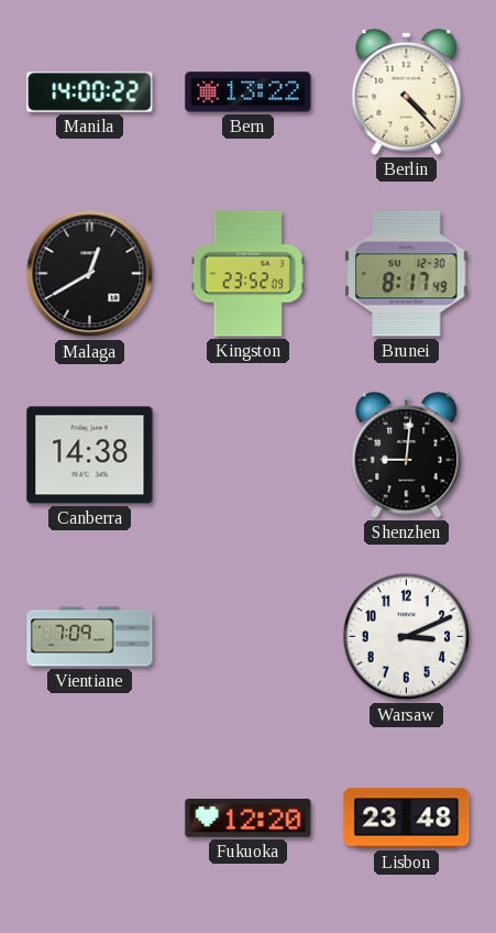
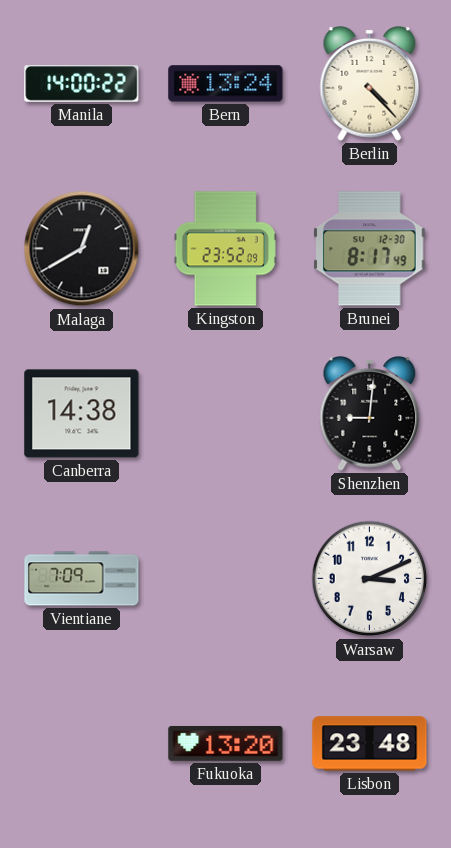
Bern: 13:22 -> 13:24 (226, 84)
Fukuoka: 12:20 -> 13:20 (226, 743)
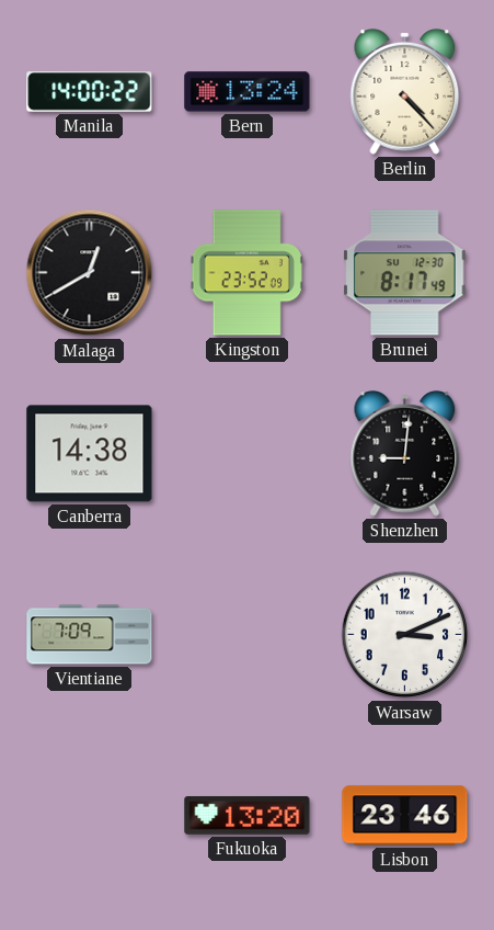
Lisbon: 23:48 -> 23:46 (405, 816)
